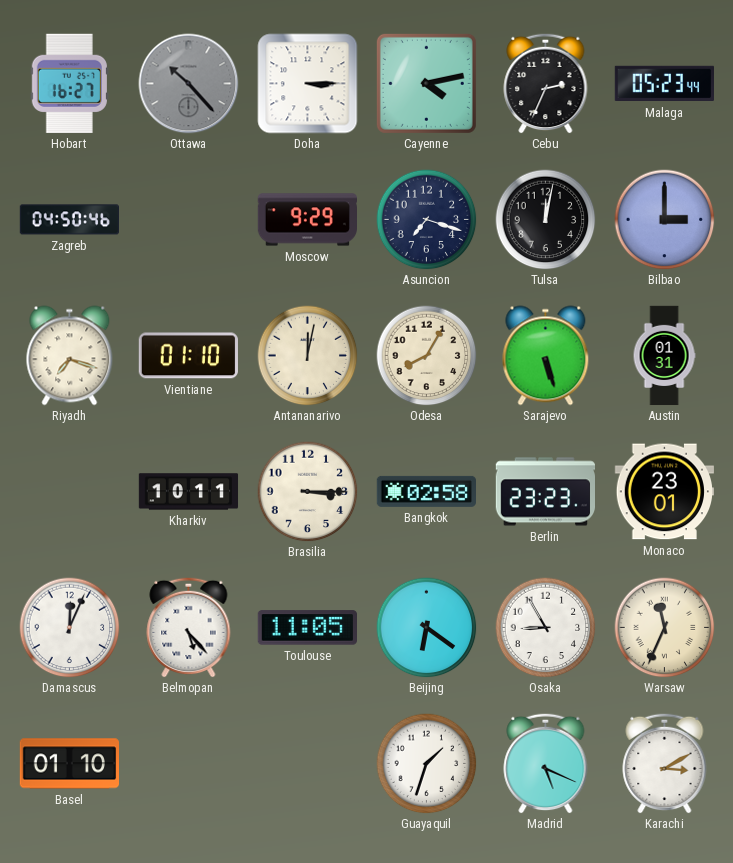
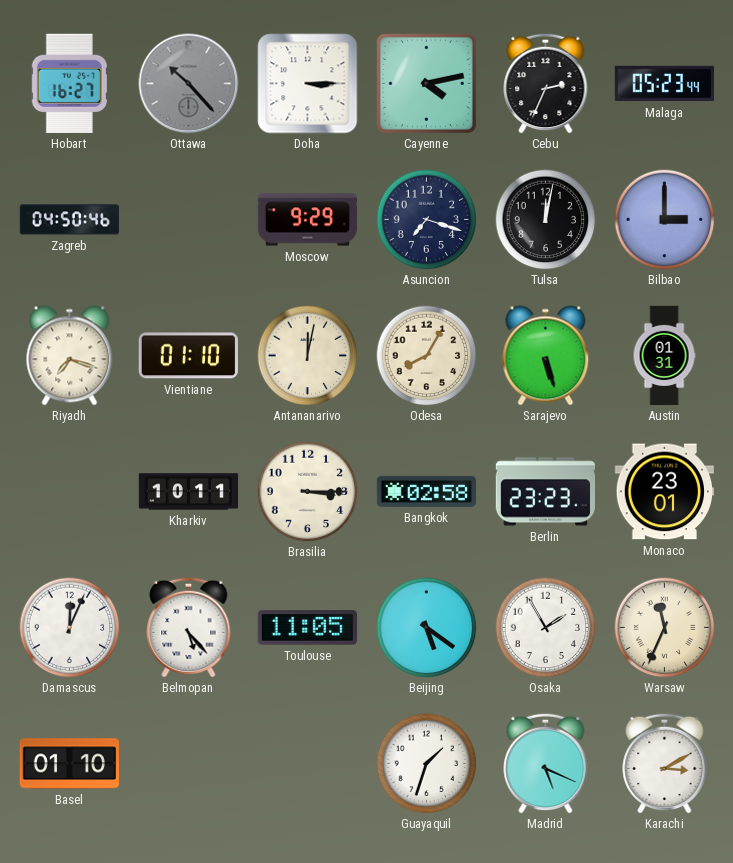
Beijing: 6:21 -> 5:21 (427, 628)
Osaka: 8:55 -> 1:55 (546, 628)
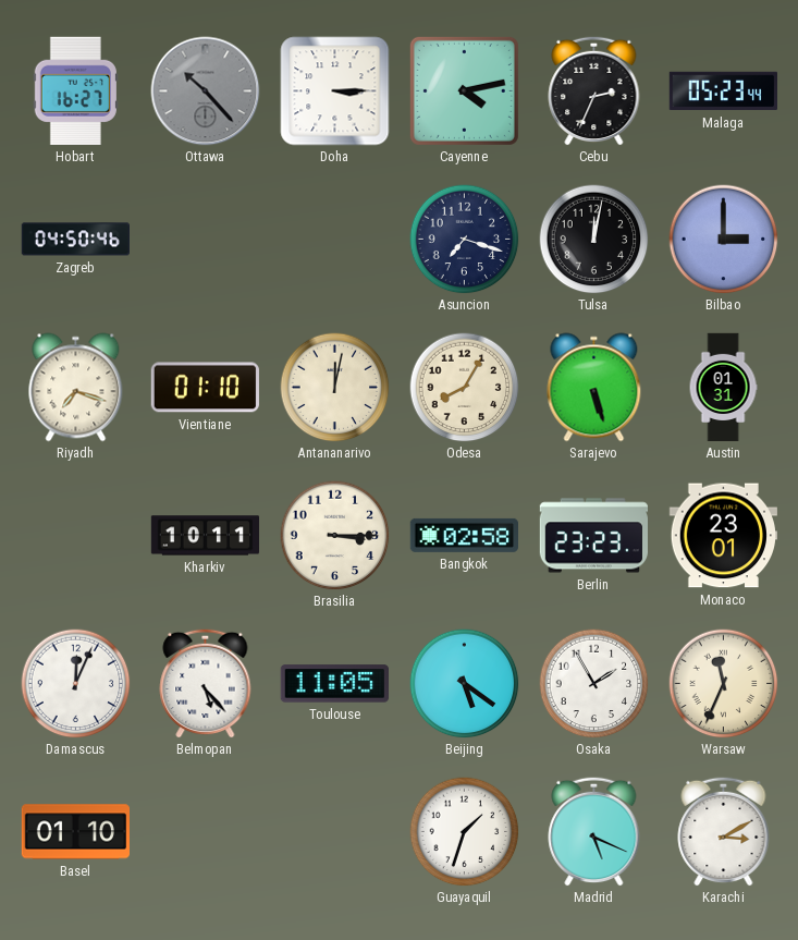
Moscow: 9:29 -> none (307, 220)
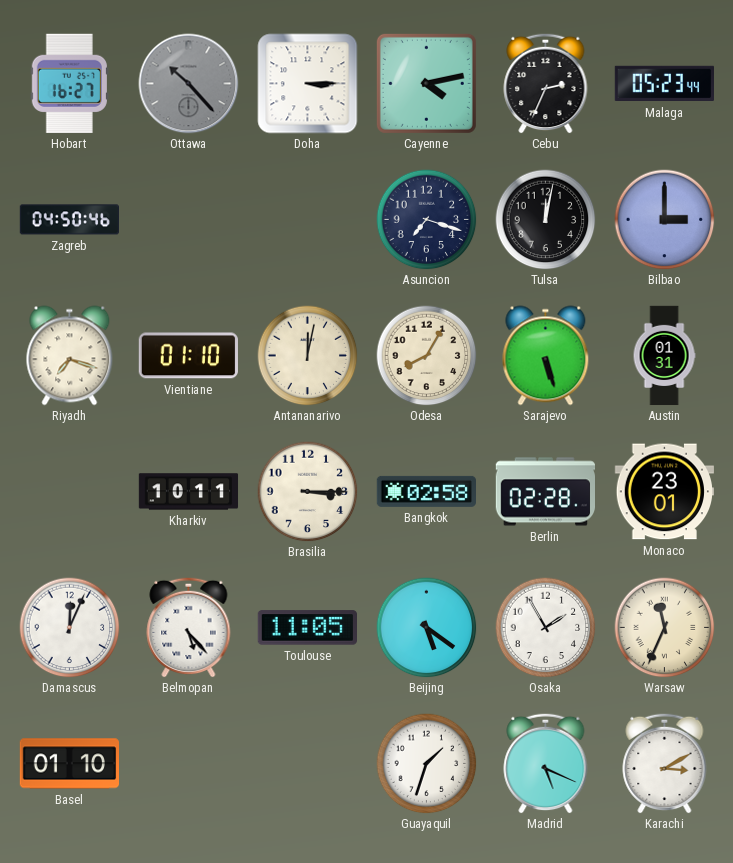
Berlin: 23:23 -> 02:28 (545, 492)
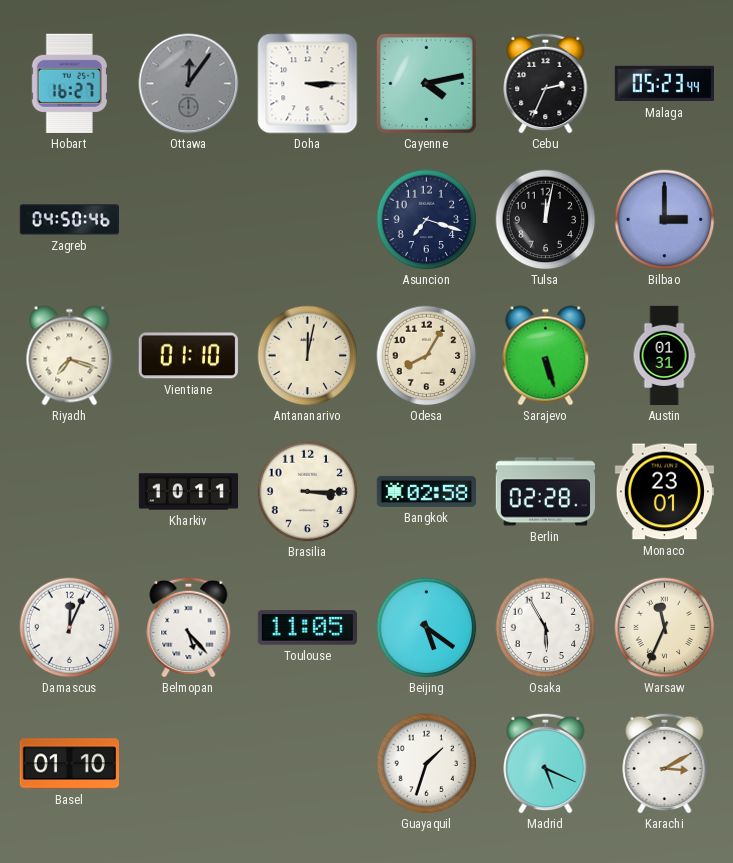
Ottawa: 10:23 -> 12:06 (189, 84)
Osaka: 1:55 -> 5:55 (546, 628)
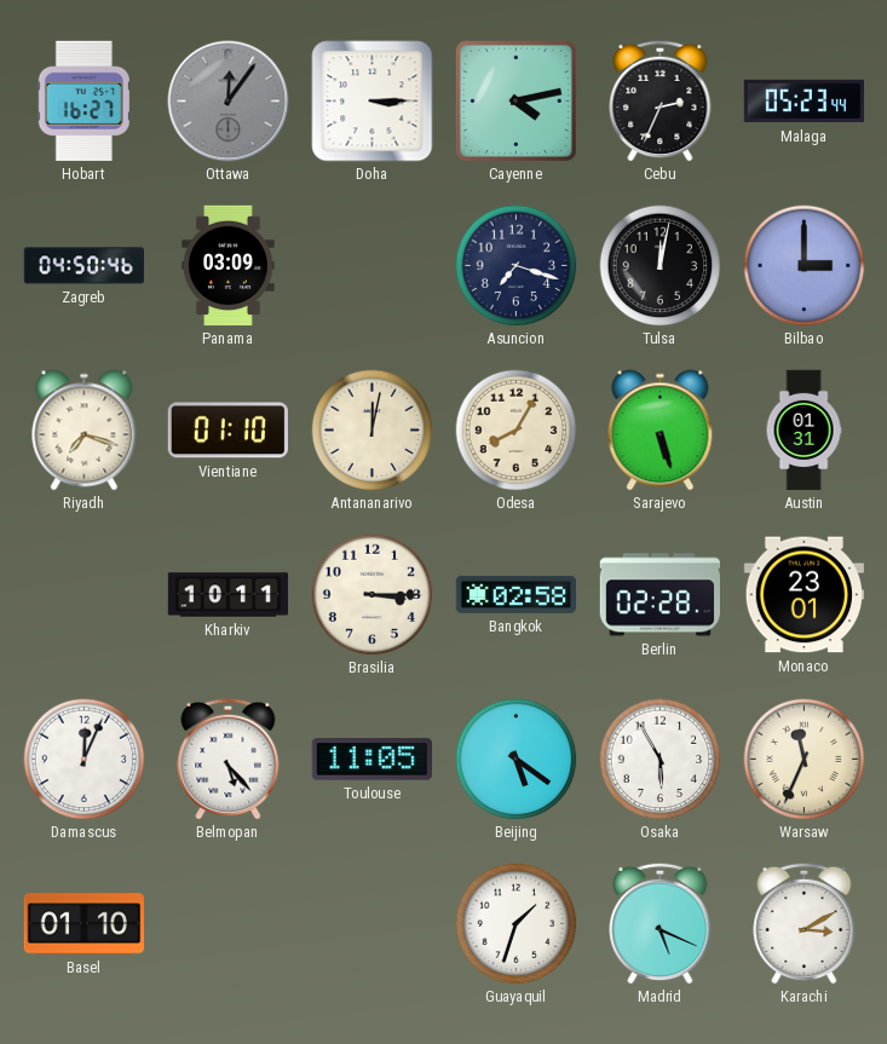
Panama: none -> 03:09 (229, 266)
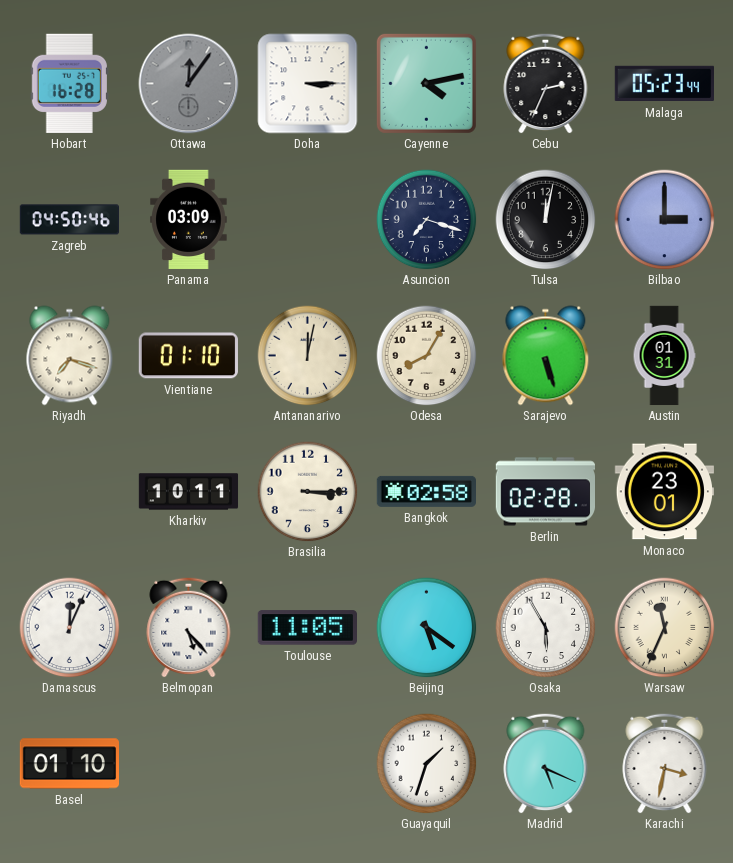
Hobart: 16:27 -> 16:28 (69, 83)
Karachi: 3:10 -> 3:32 (665, 763)
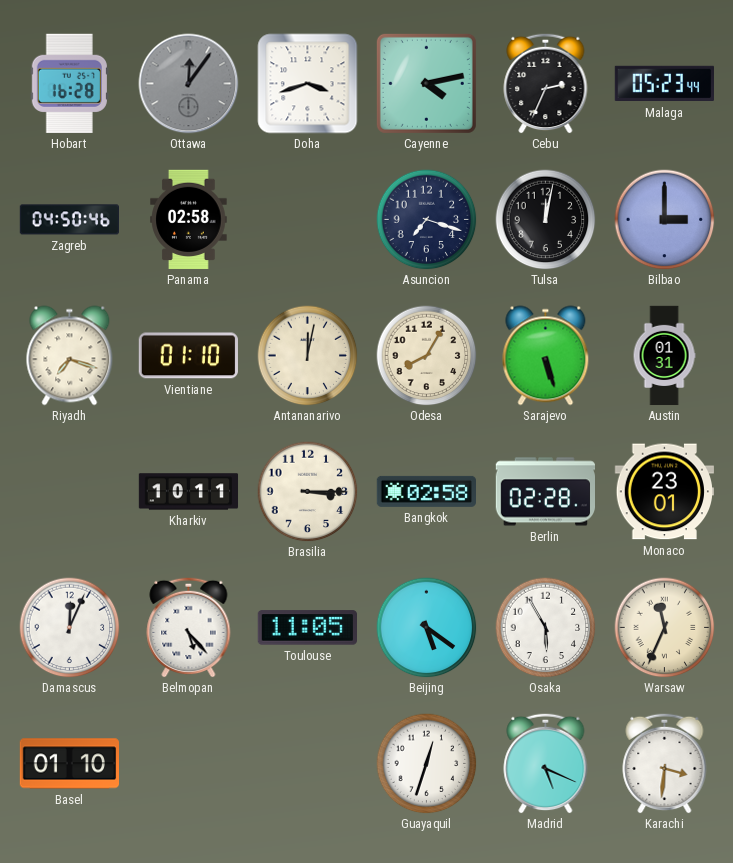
Doha: 3:15 -> 3:42 (308, 84)
Panama: 03:09 -> 02:58 (189, 220)
Guayaquil: 1:33 -> 12:33 (427, 764)
Karachi: 3:32 -> 3:31 (665, 763)
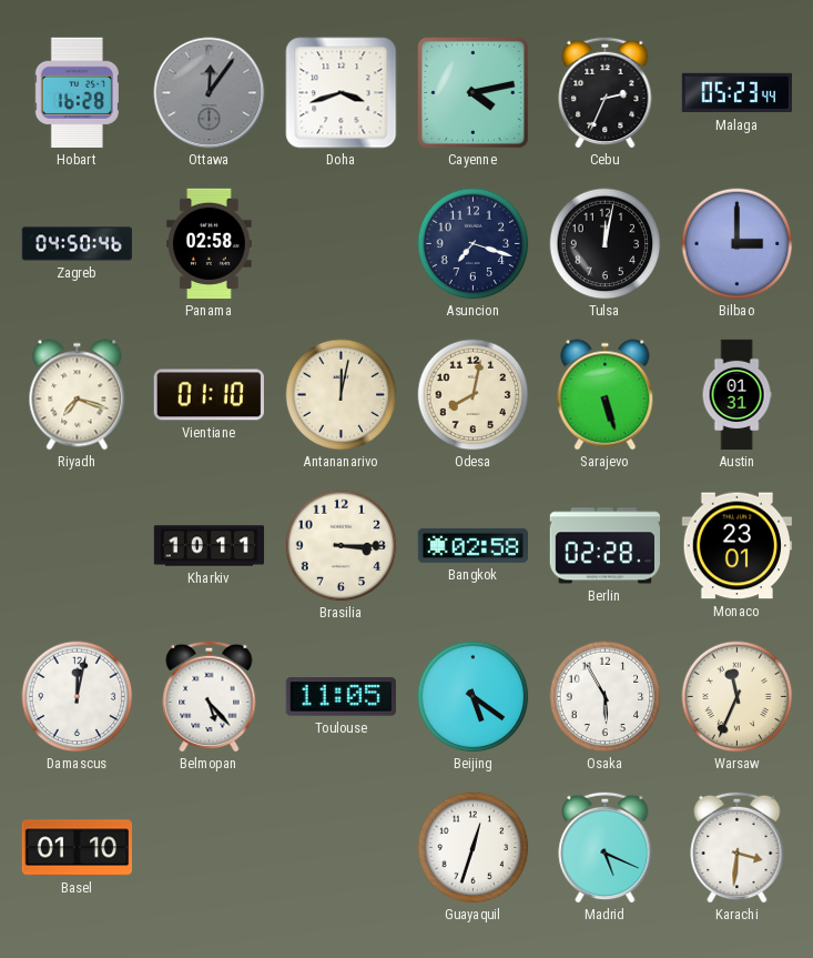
Odesa: 8:05 -> 8:02 (474, 395)
Damascus: 12:04 -> 12:02 (78, 697)
